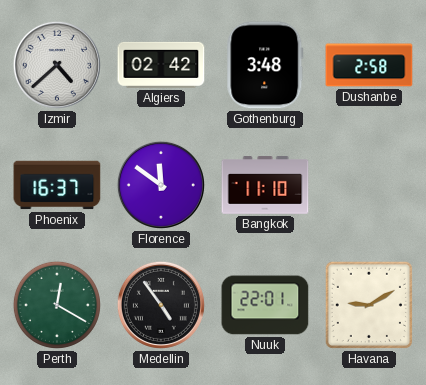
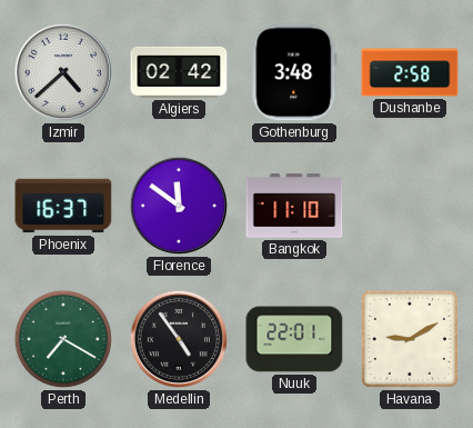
Perth: 12:20 -> 7:20 (63, 339)
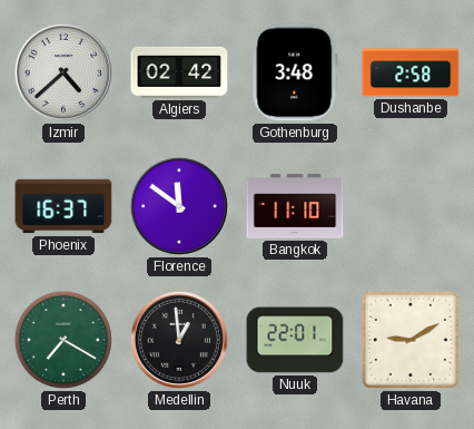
Medellin: 4:54 -> 12:59 (179, 340)
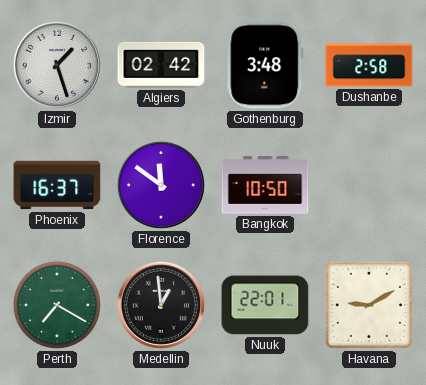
Izmir: 4:38 -> 1:27 (57, 65)
Bangkok: 11:10 -> 10:50 (265, 185)
